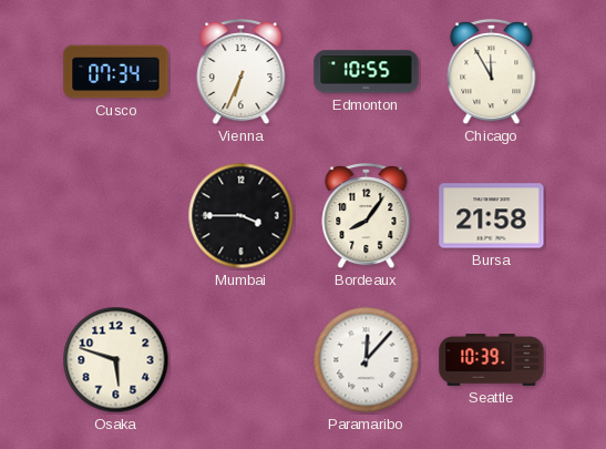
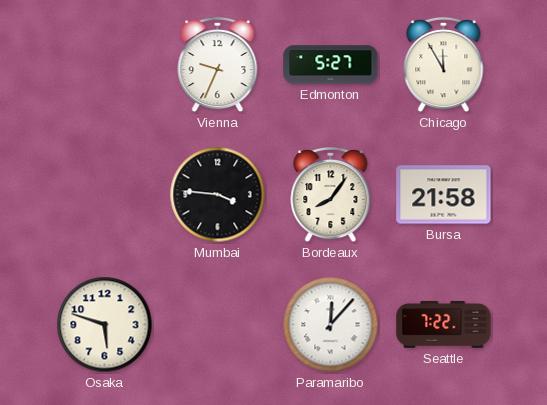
Cusco: 07:34 -> none (116, 72)
Vienna: 6:34 -> 9:34 (218, 65)
Edmonton: 10:55 -> 5:27 (331, 65)
Mumbai: 3:45 -> 3:46 (218, 195)
Seattle: 10:39 -> 7:22 (444, 325)
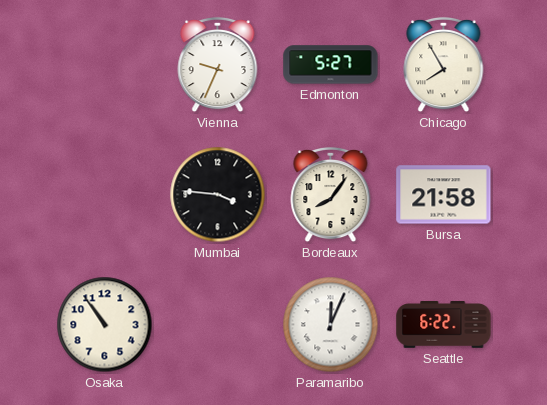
Chicago: 11:55 -> 7:55 (444, 65)
Osaka: 5:48 -> 10:54 (105, 325)
Paramaribo: 12:07 -> 12:04 (331, 325)
Seattle: 7:22 -> 6:22 (444, 325)
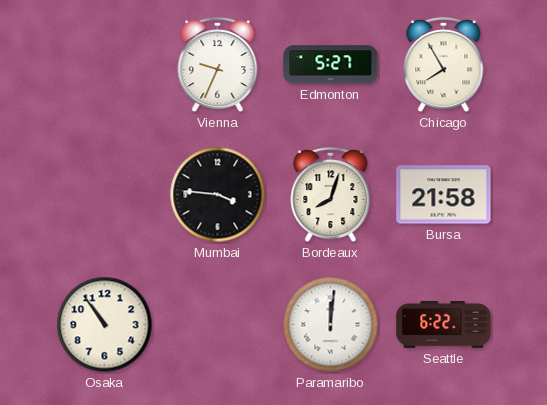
Bordeaux: 8:06 -> 8:03 (331, 195)
Paramaribo: 12:04 -> 12:01 (331, 325)
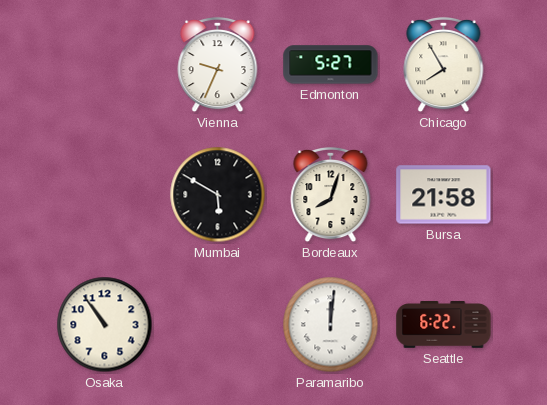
Mumbai: 3:46 -> 5:50 (218, 195)
